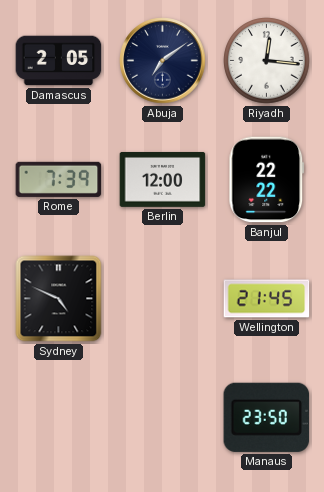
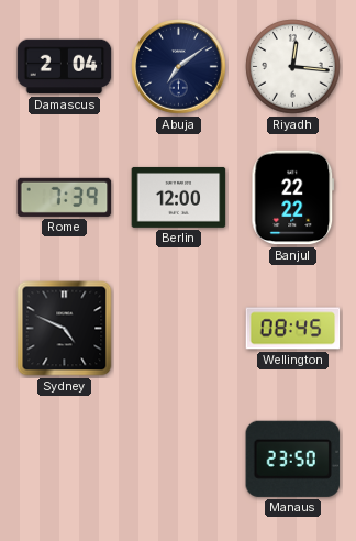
Damascus: 2:05 -> 2:04 (65, 67)
Wellington: 21:45 -> 08:45 (293, 329)
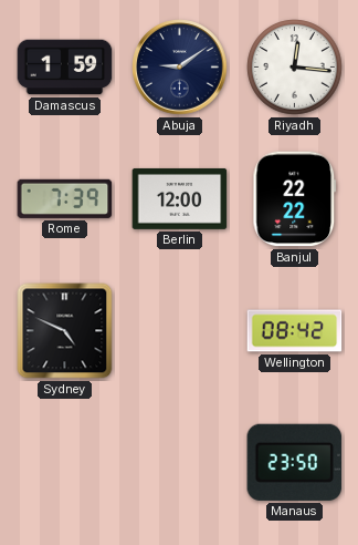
Damascus: 2:04 -> 1:59 (65, 68)
Abuja: 7:09 -> 9:09 (180, 68)
Wellington: 08:45 -> 08:42 (295, 331)
